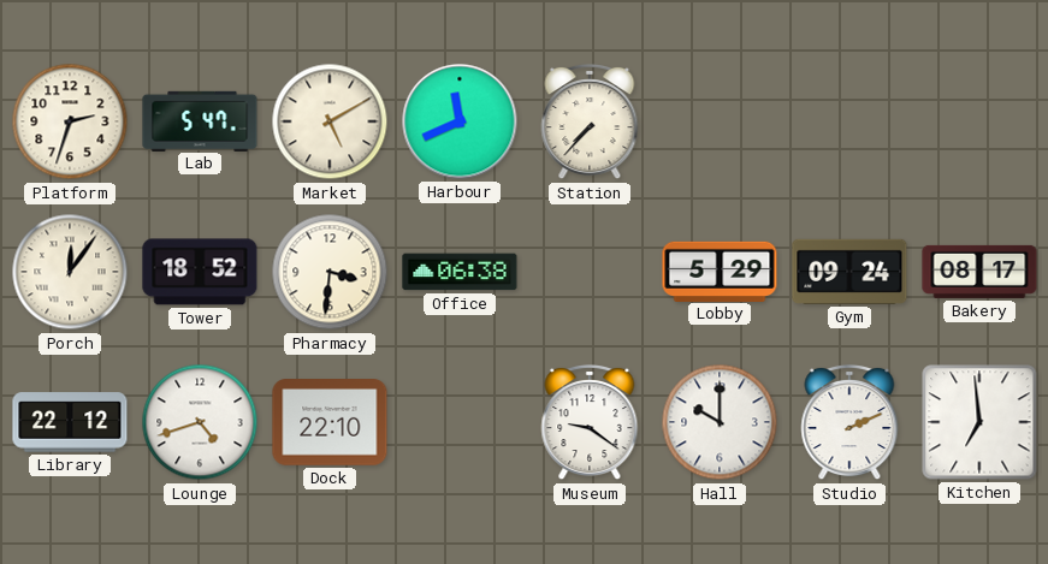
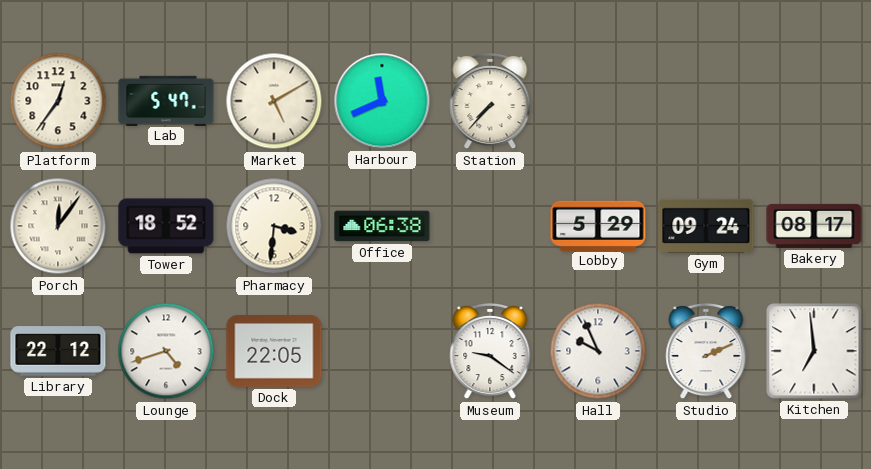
Platform: 2:33 -> 12:36 (58, 101)
Dock: 22:10 -> 22:05 (274, 352)
Hall: 10:00 -> 9:56 (598, 351)
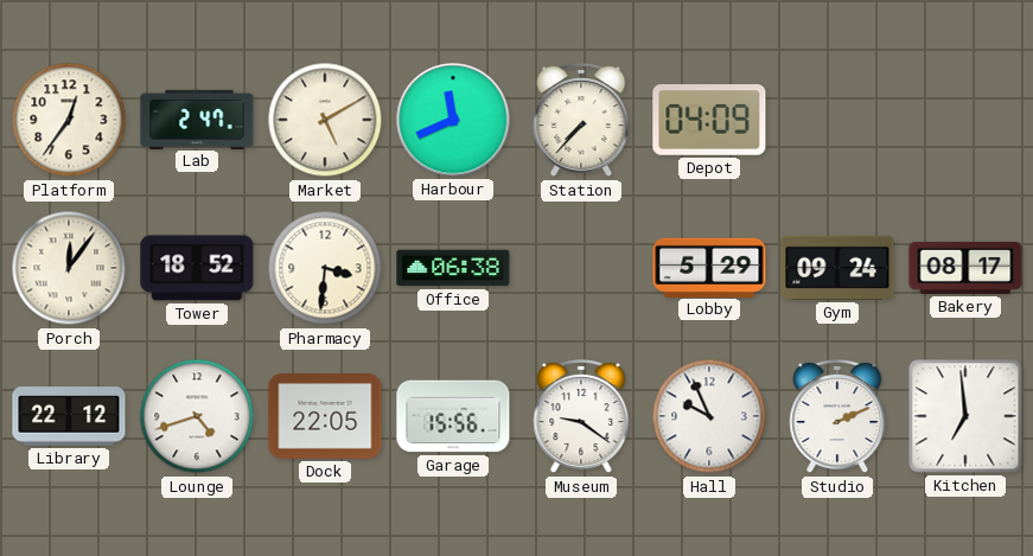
Lab: 5:47 -> 2:47 (197, 119)
Depot: none -> 04:09 (709, 120)
Garage: none -> 15:56 (453, 416)
